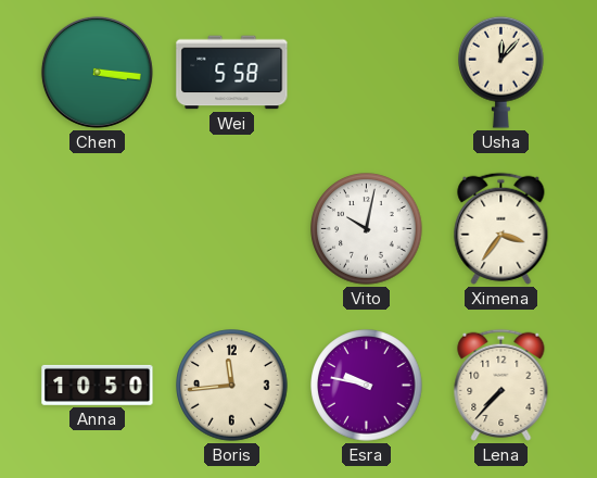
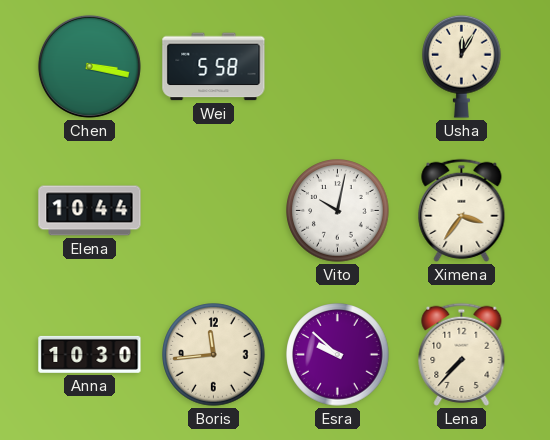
Chen: 3:16 -> 3:17 (89, 66)
Usha: 12:07 -> 12:05 (462, 66)
Elena: none -> 10:44 (90, 211)
Anna: 10:50 -> 10:30 (90, 354)
Esra: 9:47 -> 9:52 (338, 355)
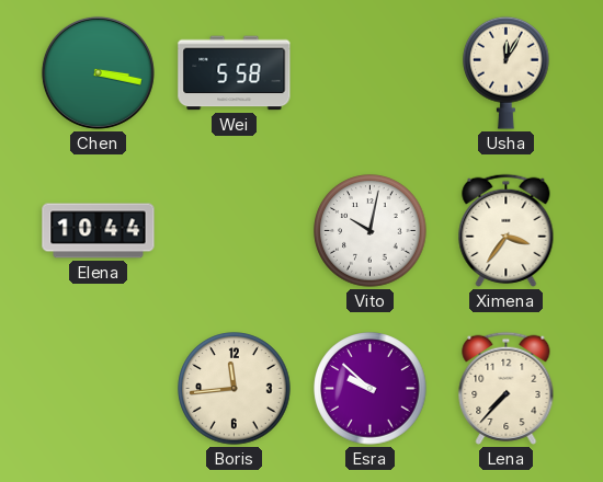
Anna: 10:30 -> none (90, 354)
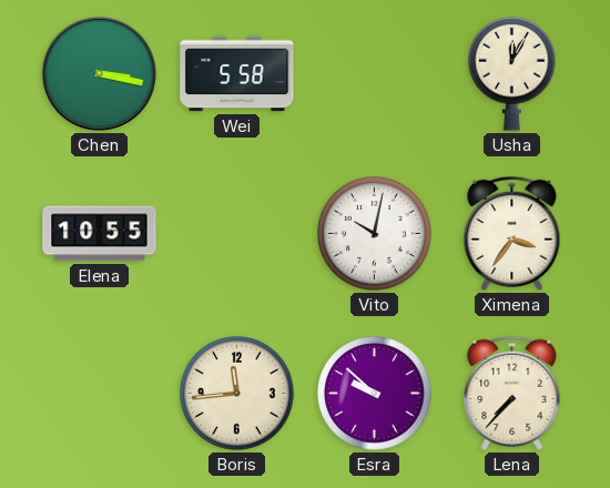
Elena: 10:44 -> 10:55 (100, 234)
